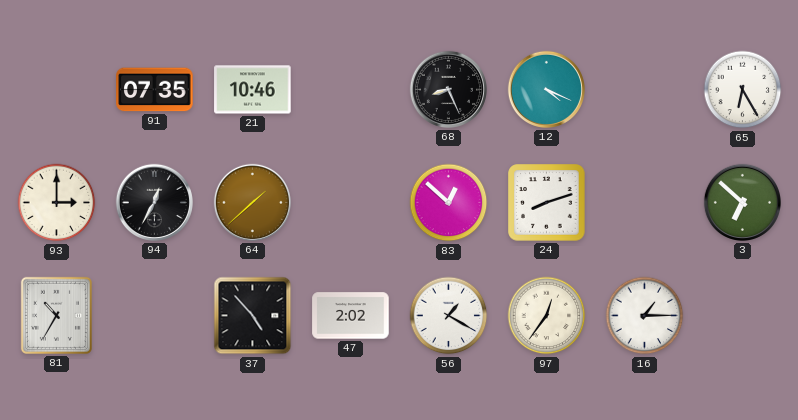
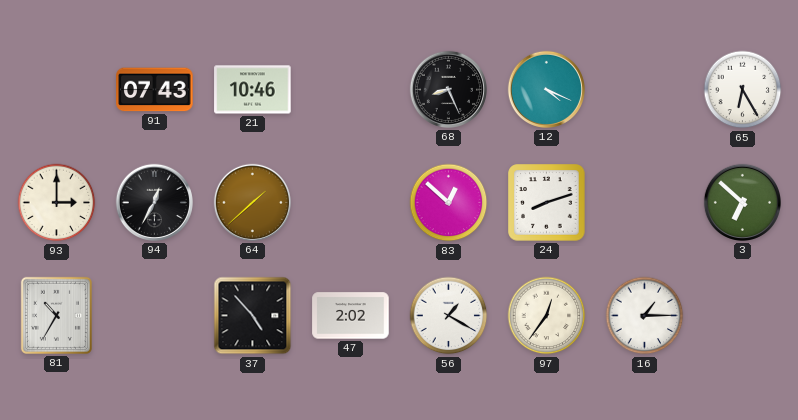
91: 07:35 -> 07:43 (155, 90)
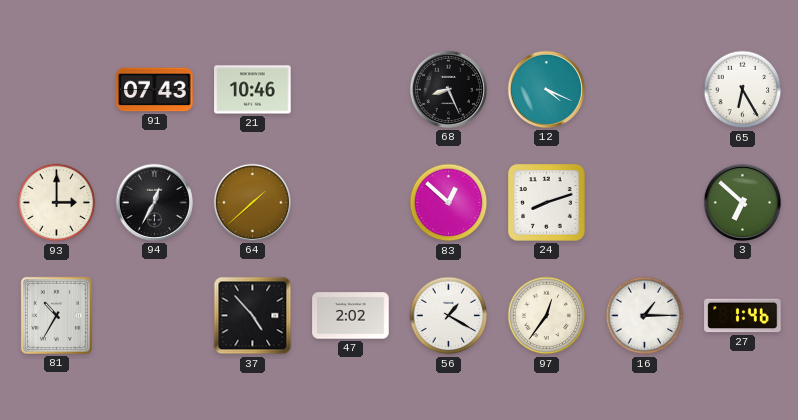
27: none -> 1:46 (743, 316)
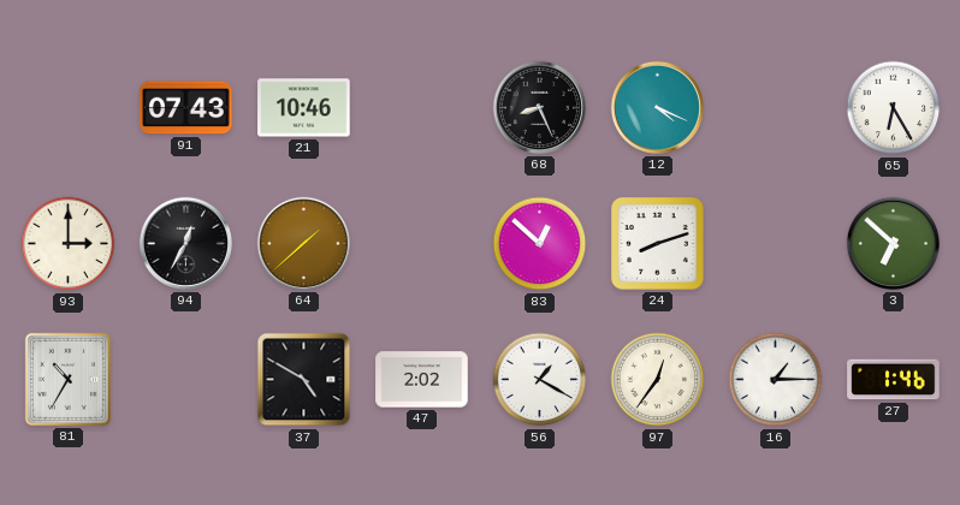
37: 4:53 -> 4:50 (304, 380)
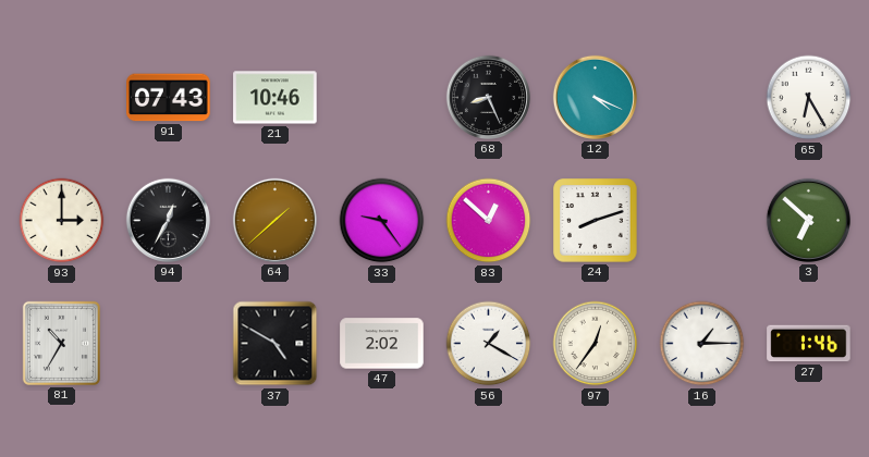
33: none -> 9:24 (382, 221)
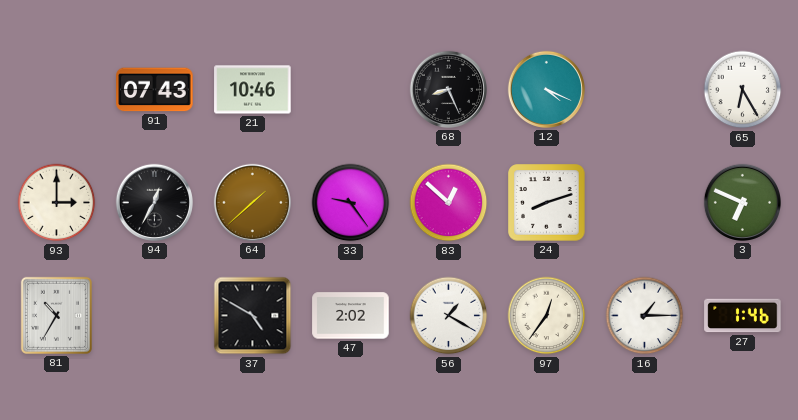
3: 6:52 -> 6:49 (742, 202)
